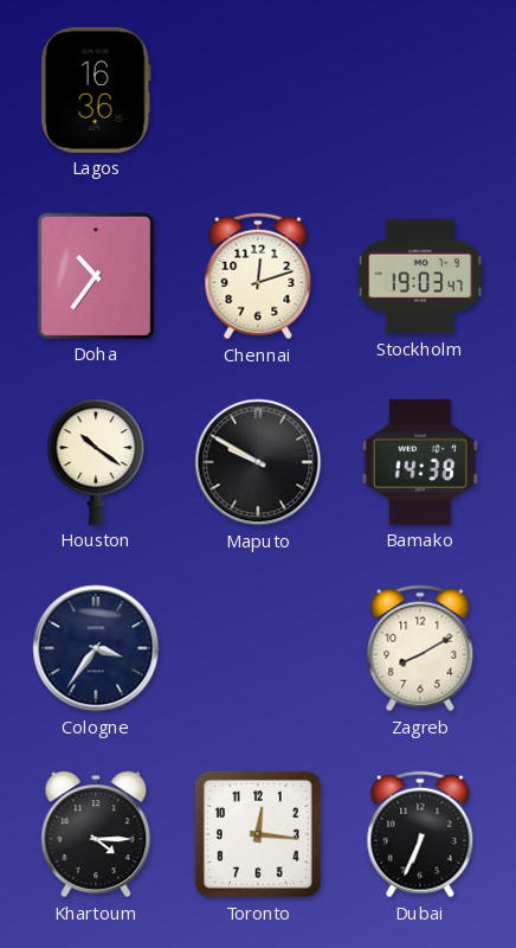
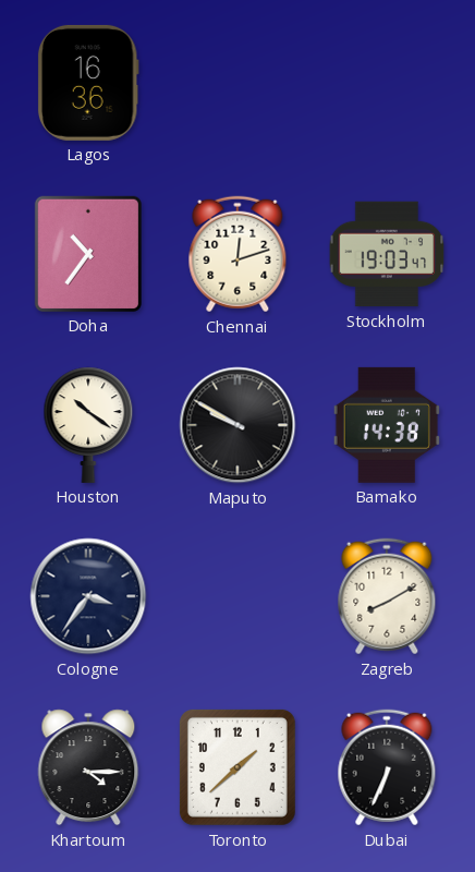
Toronto: 12:16 -> 1:38 (237, 767)
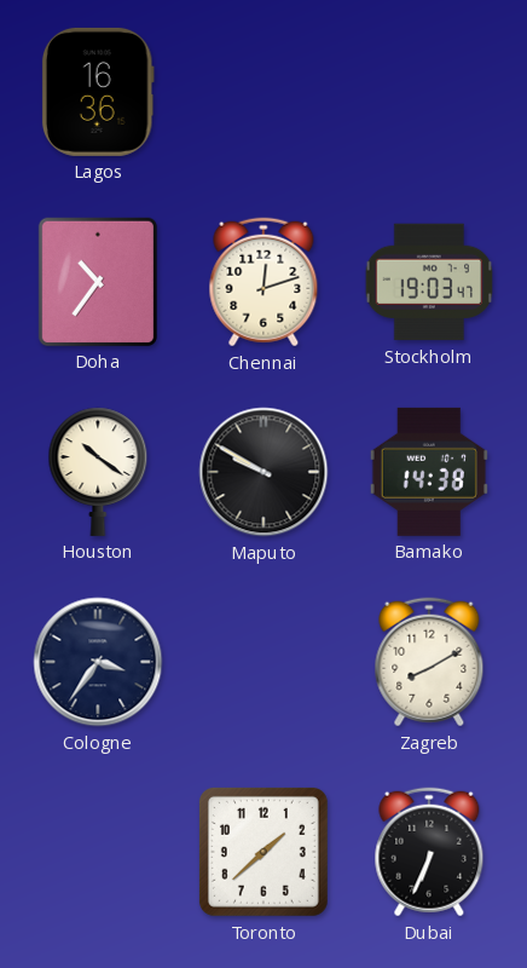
Khartoum: 4:15 -> none (88, 767)
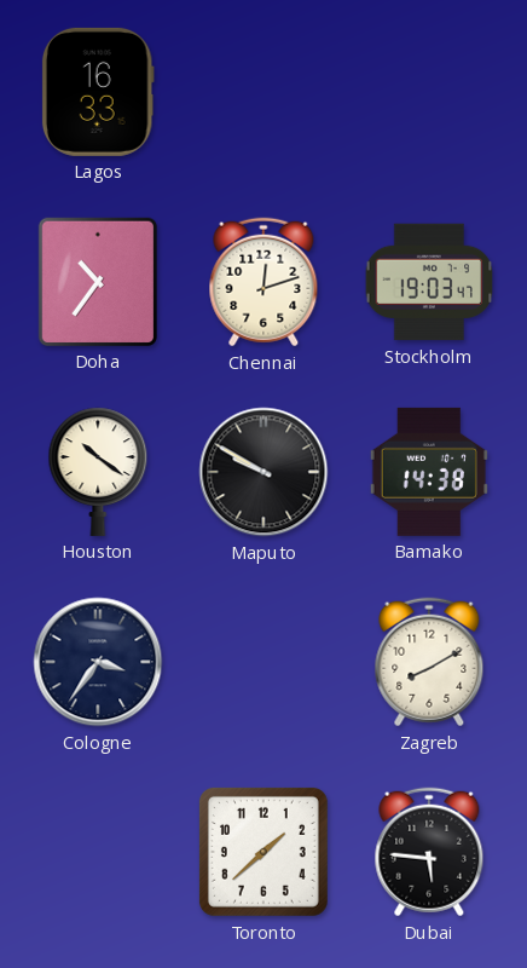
Lagos: 16:36 -> 16:33 (98, 92)
Dubai: 6:34 -> 5:46 (429, 852)
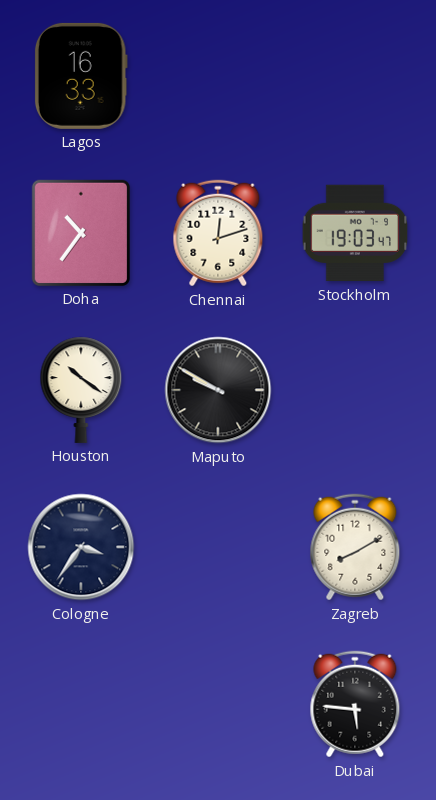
Bamako: 14:38 -> none (429, 472)
Toronto: 1:38 -> none (263, 852)
